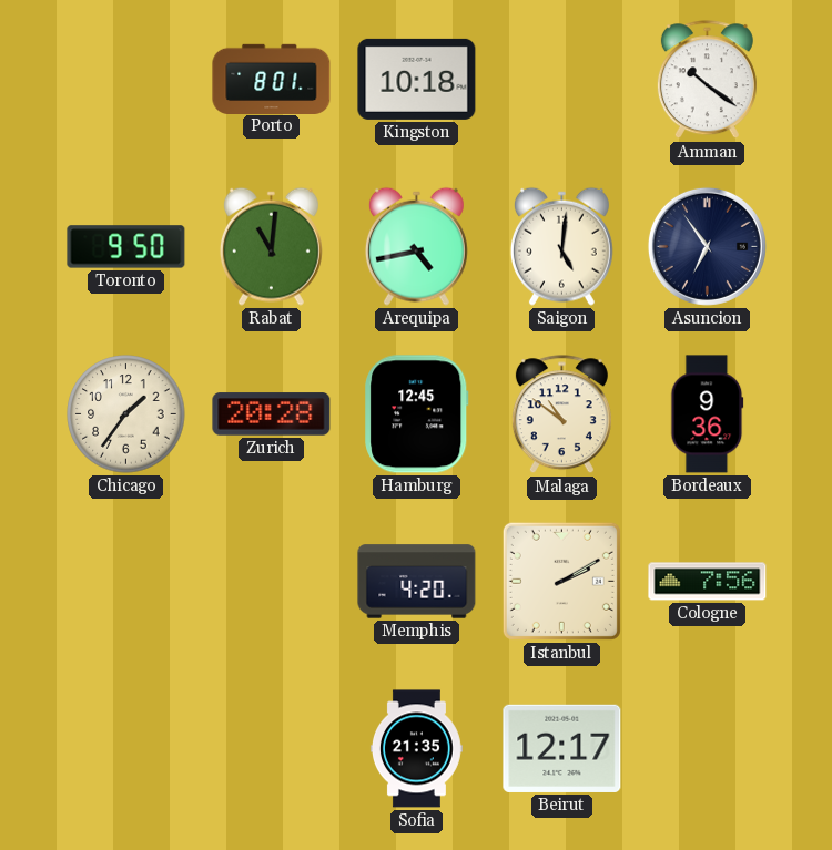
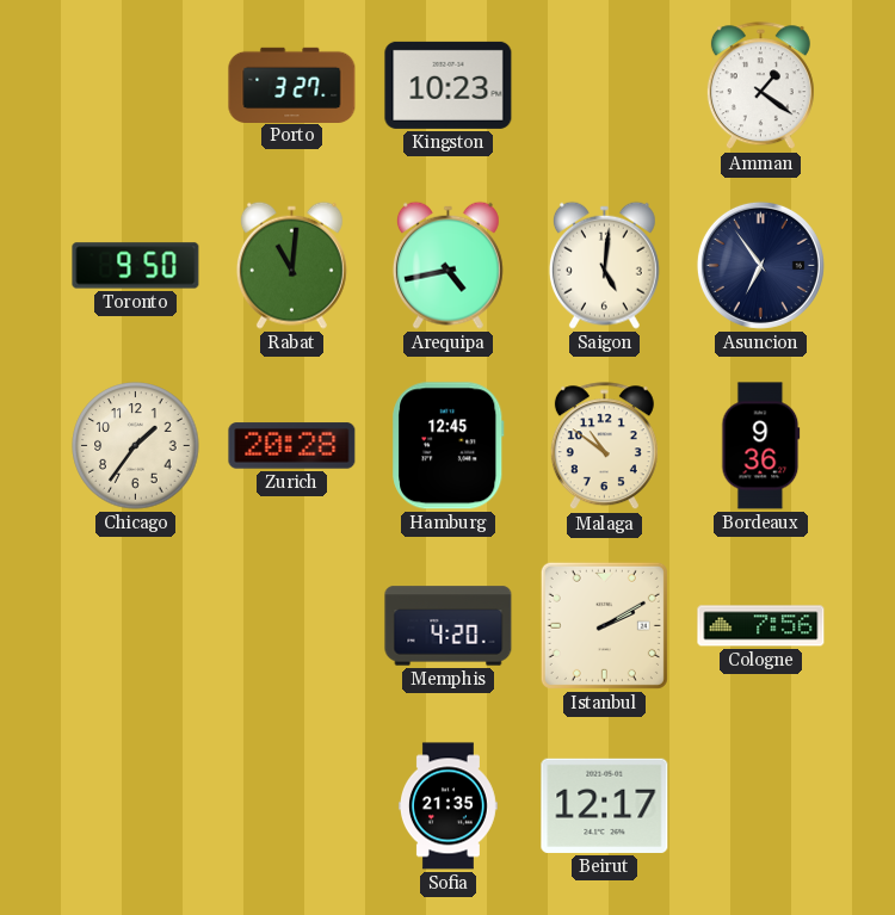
Porto: 8:01 -> 3:27 (292, 85)
Kingston: 10:18 -> 10:23 (449, 85)
Amman: 10:21 -> 1:21 (760, 86)
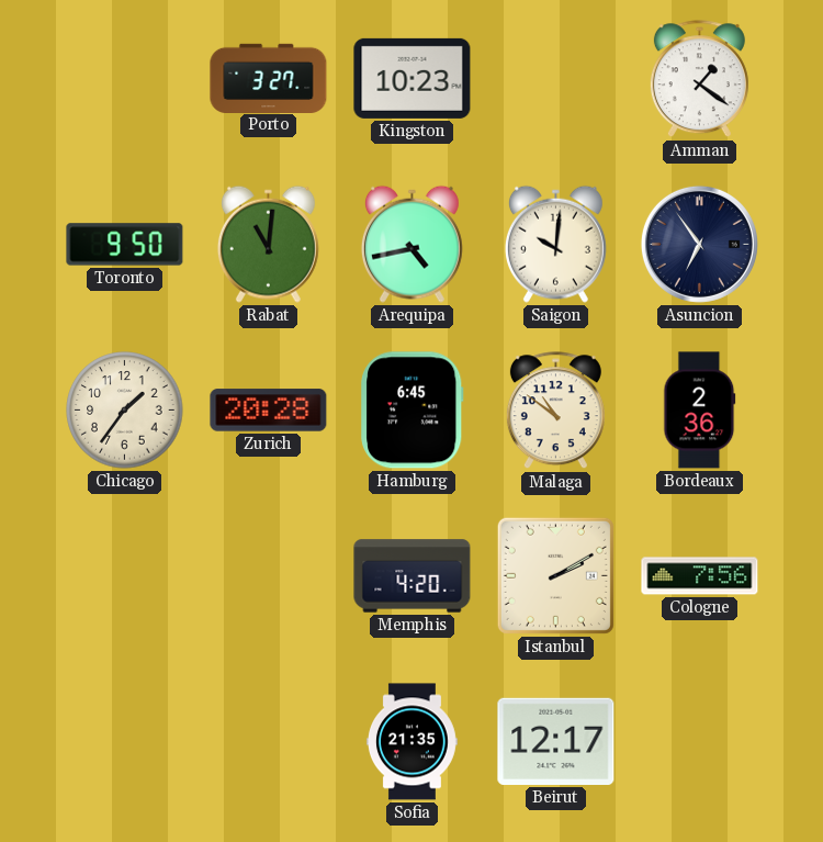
Saigon: 5:01 -> 10:01 (555, 244)
Hamburg: 12:45 -> 6:45 (413, 411)
Bordeaux: 9:36 -> 2:36 (700, 411)
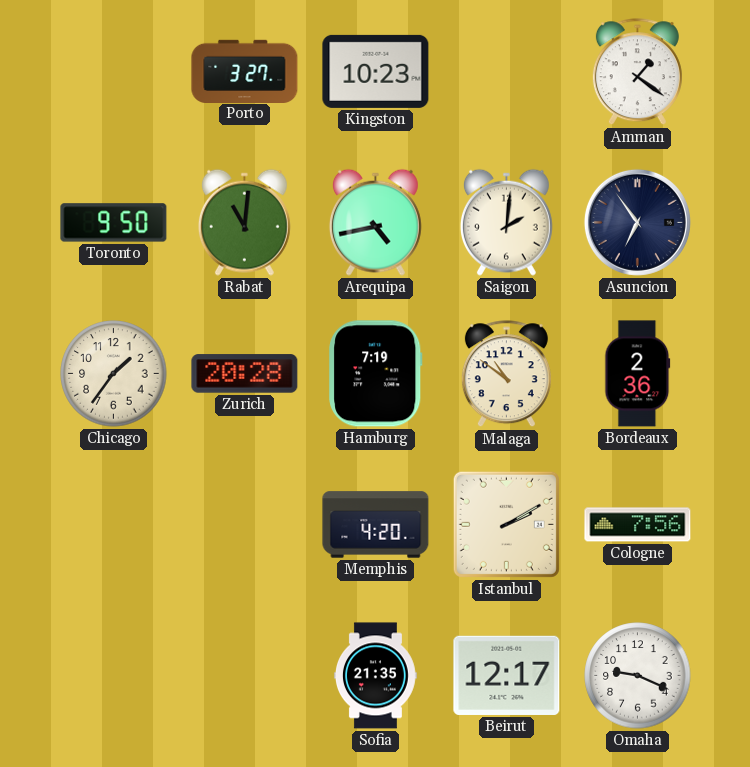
Saigon: 10:01 -> 2:01 (506, 222)
Hamburg: 6:45 -> 7:19 (376, 374)
Omaha: none -> 9:19 (638, 676)
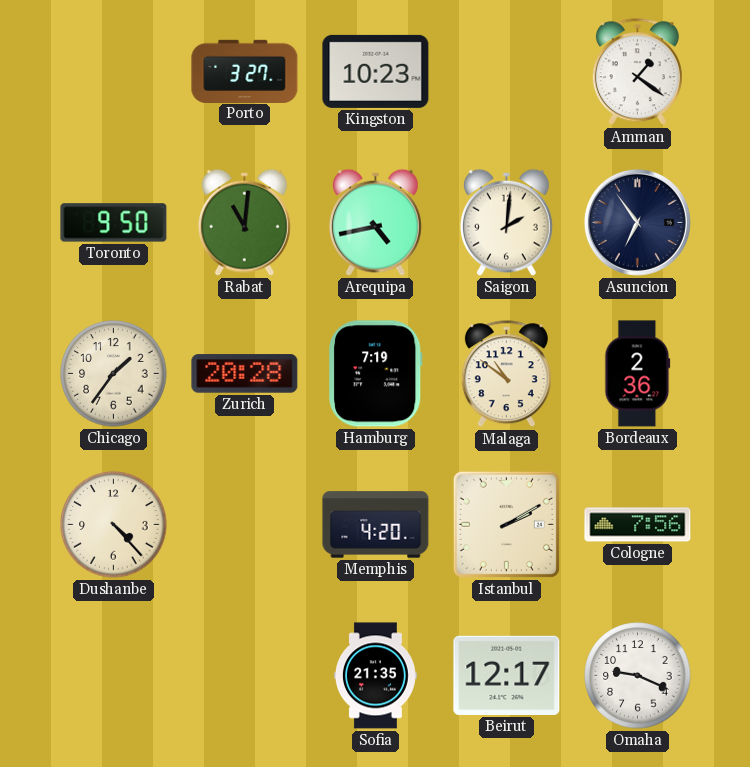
Dushanbe: none -> 4:23 (114, 525)
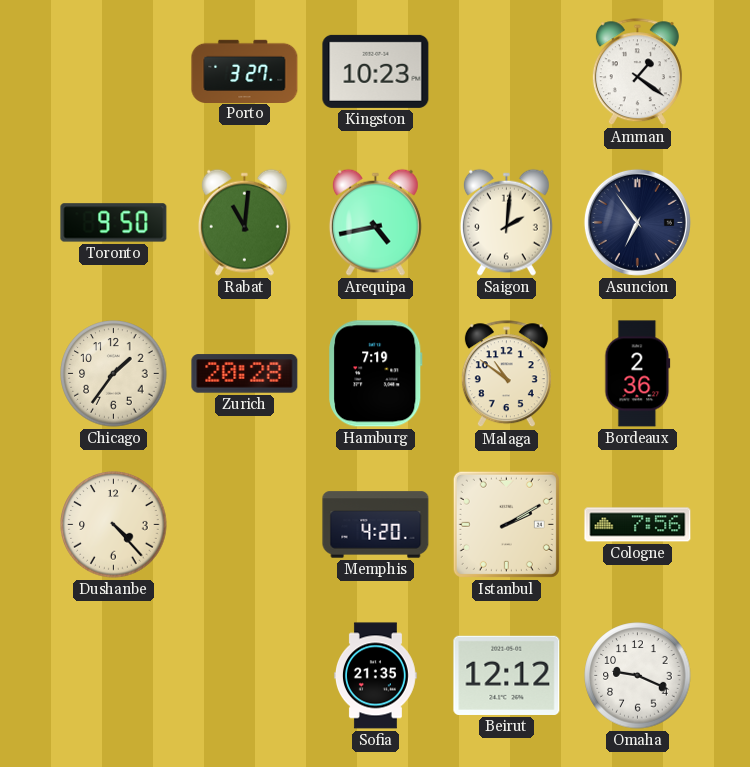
Beirut: 12:17 -> 12:12 (507, 675)
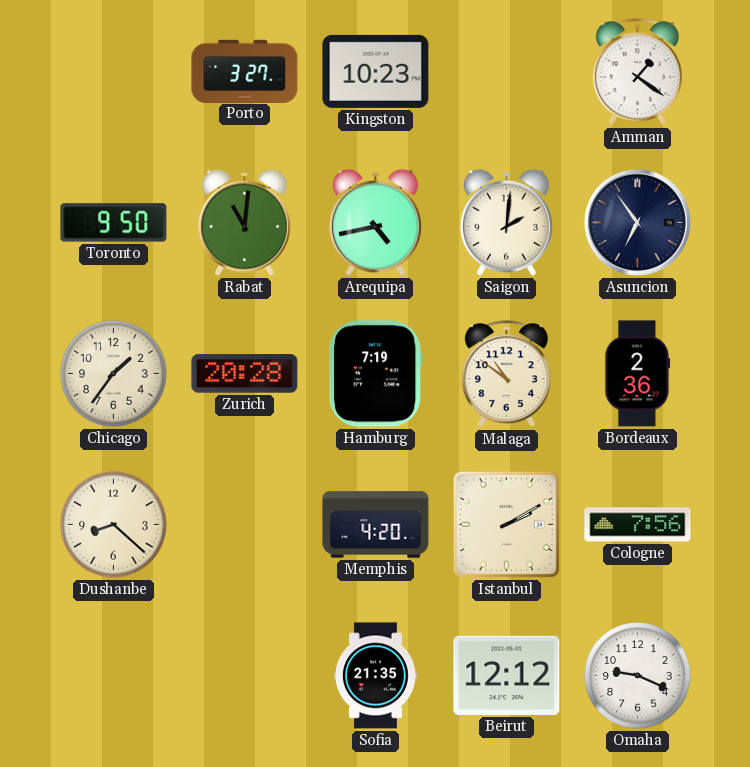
Dushanbe: 4:23 -> 8:22 (114, 525)
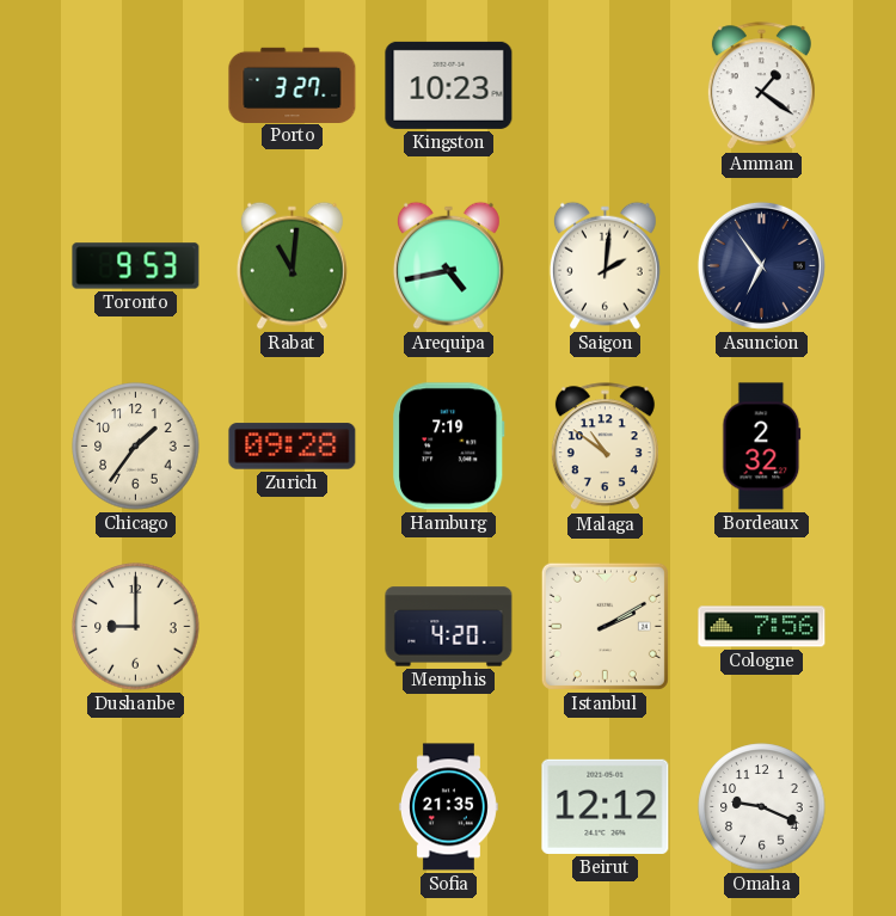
Toronto: 9:50 -> 9:53 (136, 266)
Zurich: 20:28 -> 09:28 (293, 447)
Bordeaux: 2:36 -> 2:32 (762, 447)
Dushanbe: 8:22 -> 9:00 (136, 627)
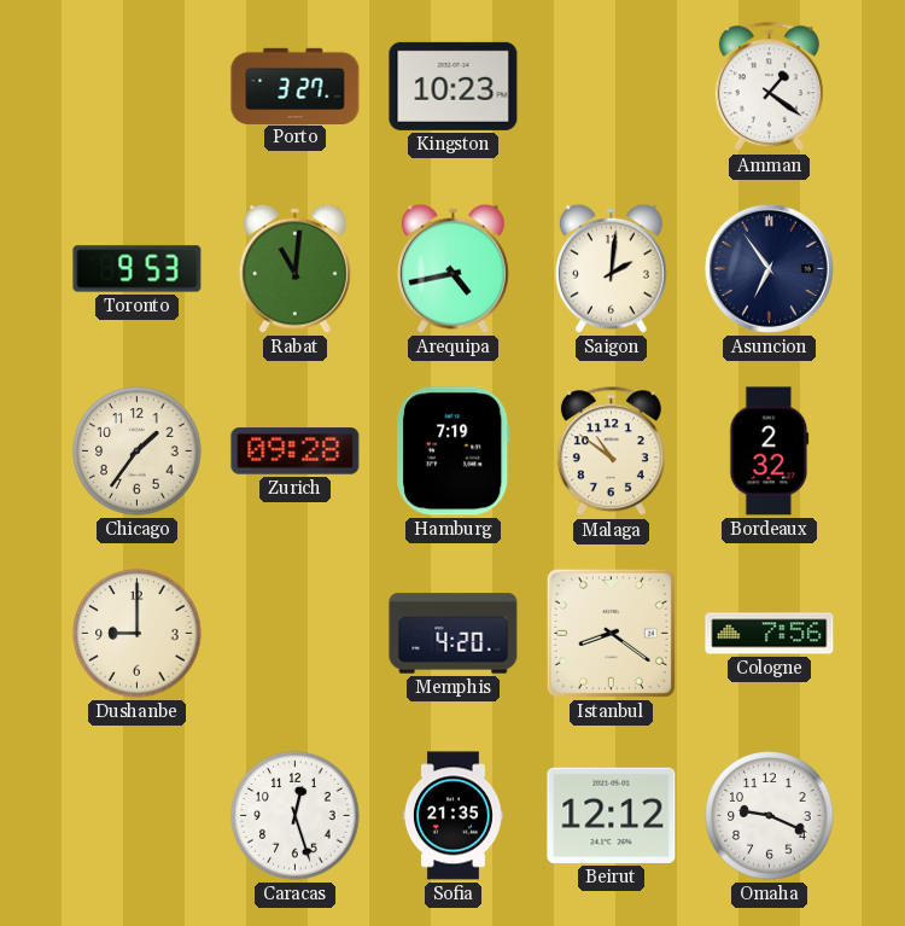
Istanbul: 2:10 -> 8:21 (611, 633)
Caracas: none -> 12:27 (296, 816)
